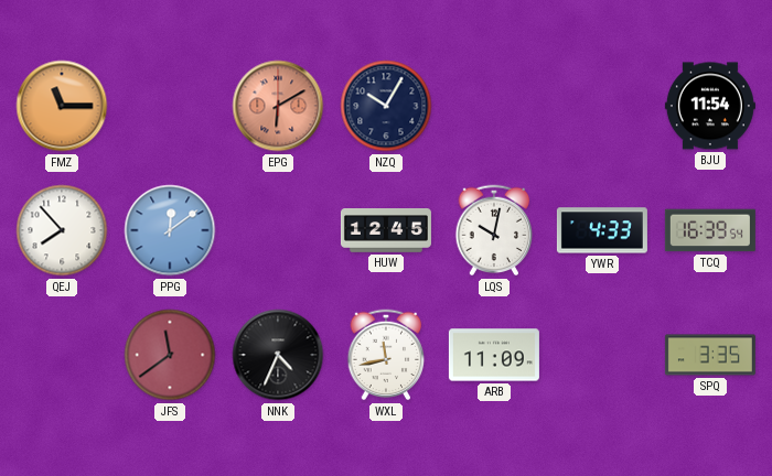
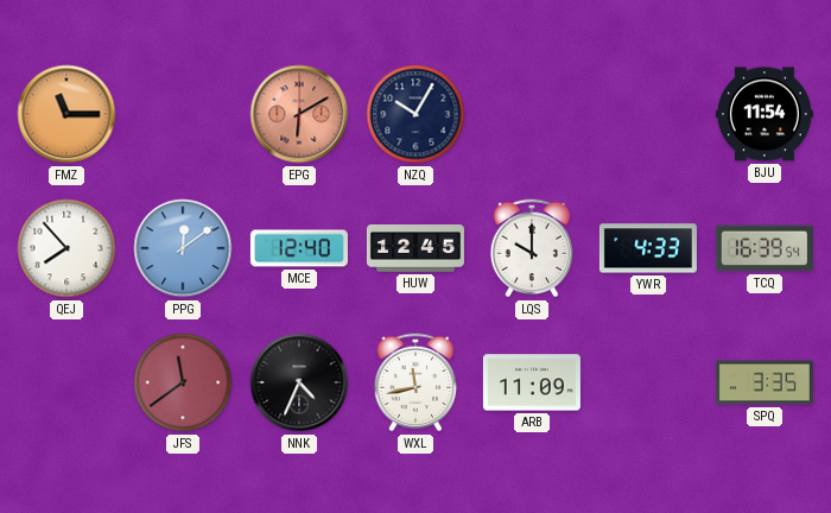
MCE: none -> 12:40 (299, 248)
LQS: 10:02 -> 10:00 (532, 248)
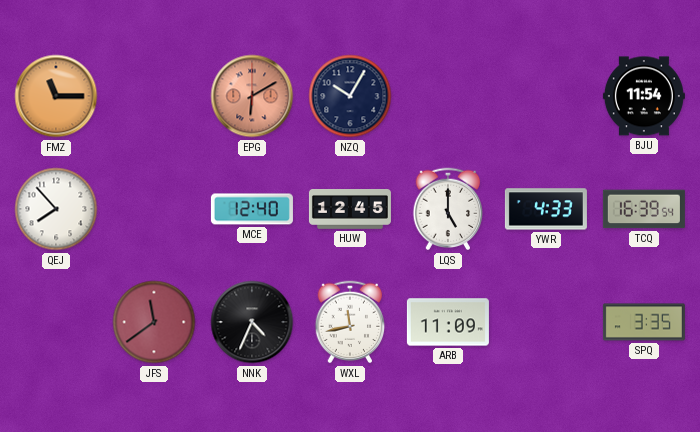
PPG: 12:09 -> none (183, 248)
LQS: 10:00 -> 5:00 (448, 209)
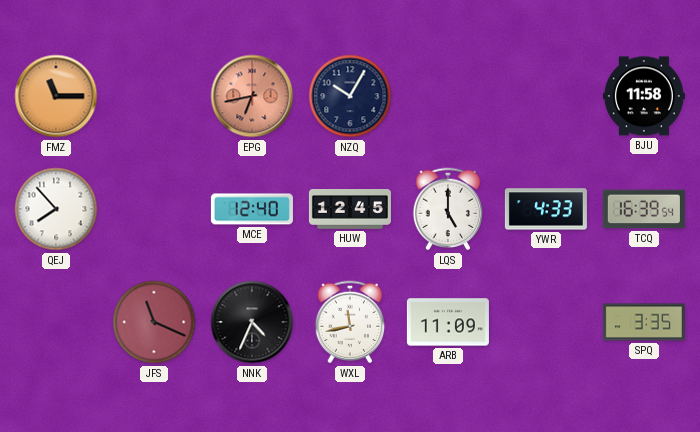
EPG: 6:10 -> 6:43 (252, 96)
BJU: 11:54 -> 11:58 (644, 96)
JFS: 11:39 -> 11:19 (154, 322)
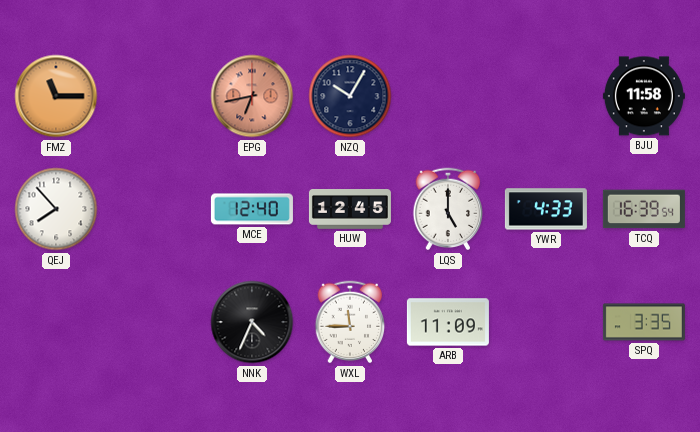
JFS: 11:19 -> none (154, 322)
WXL: 11:43 -> 11:45 (350, 322)
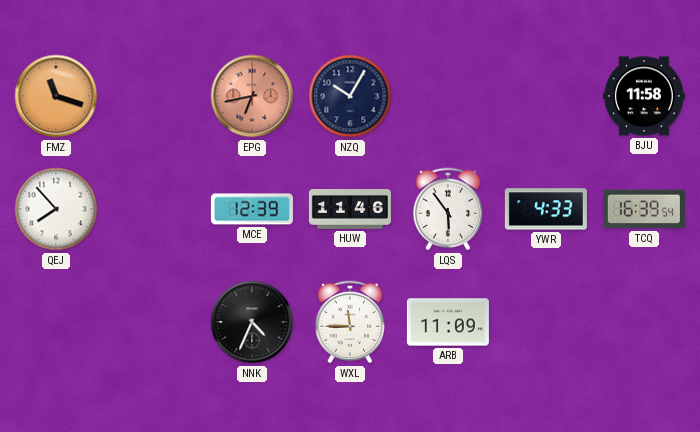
FMZ: 11:15 -> 11:18 (56, 96)
MCE: 12:40 -> 12:39 (252, 209)
HUW: 12:45 -> 11:46 (350, 210)
LQS: 5:00 -> 5:54 (448, 209)
SPQ: 3:35 -> none (644, 322)
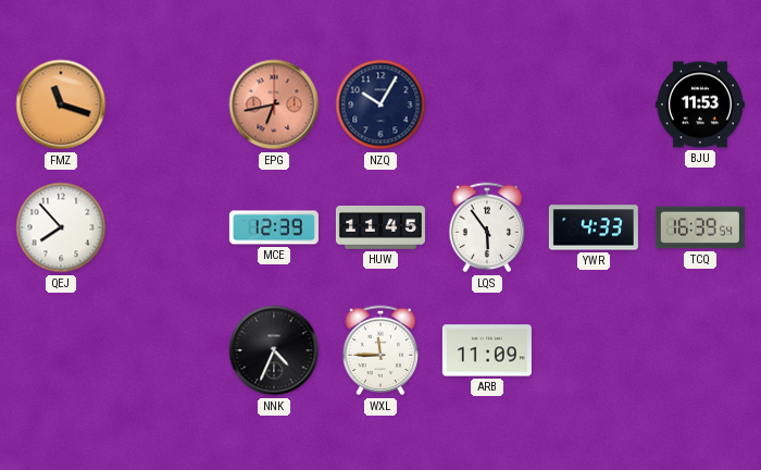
BJU: 11:58 -> 11:53 (700, 104)
HUW: 11:46 -> 11:45 (380, 228)
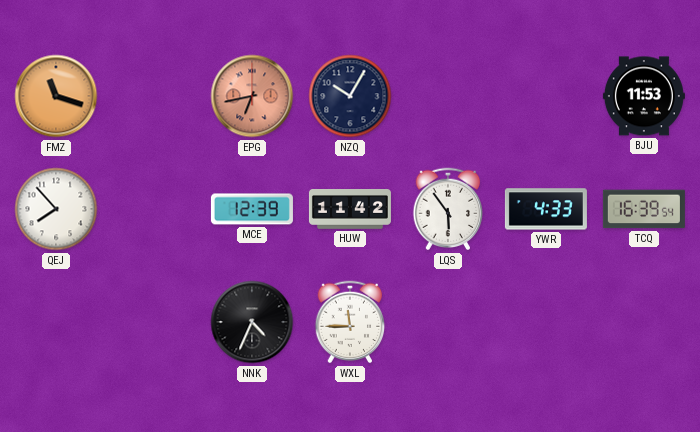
HUW: 11:45 -> 11:42 (350, 210)
ARB: 11:09 -> none (487, 350)
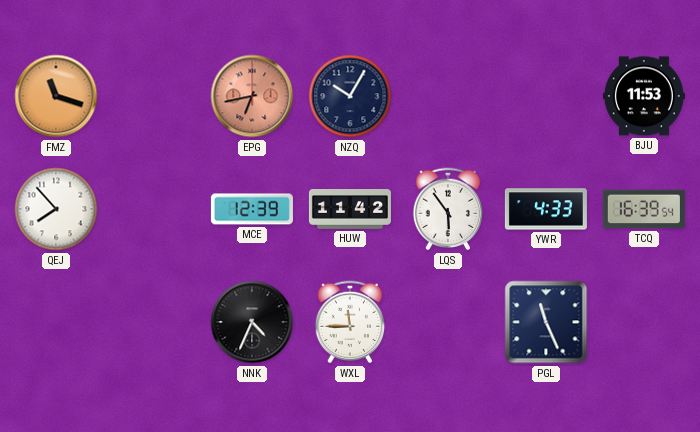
PGL: none -> 11:26 (546, 322)
